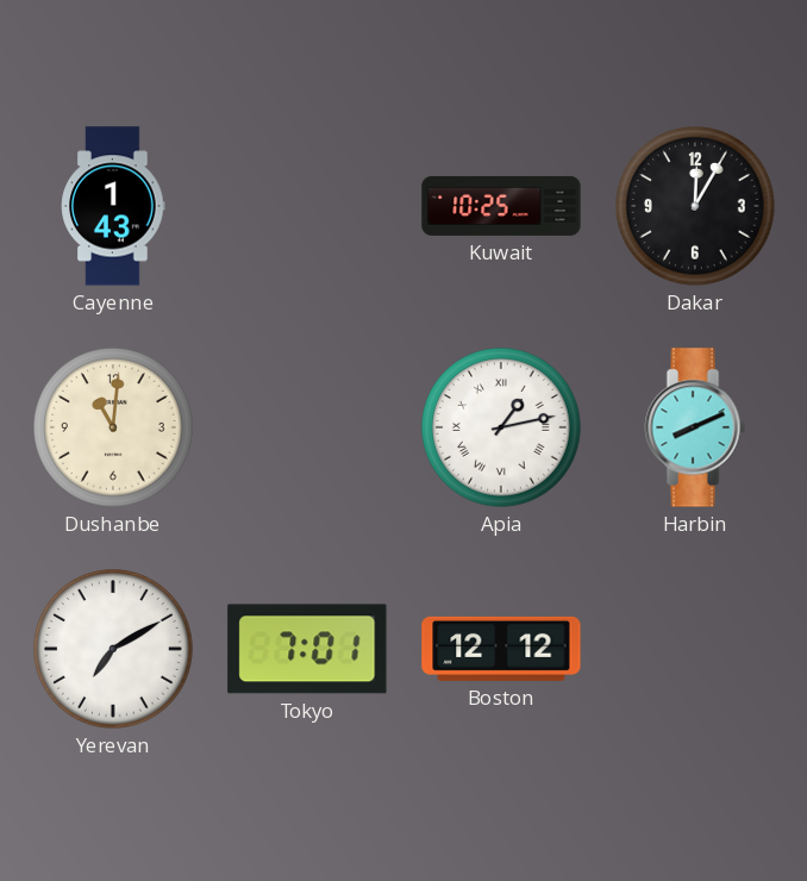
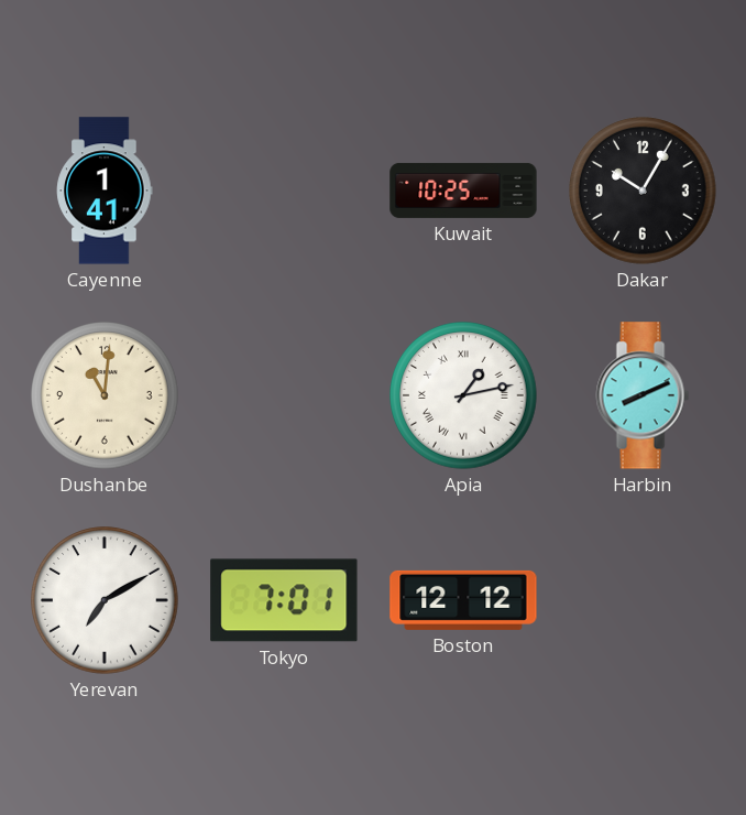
Cayenne: 1:43 -> 1:41 (105, 191)
Dakar: 12:05 -> 10:05 (643, 191)
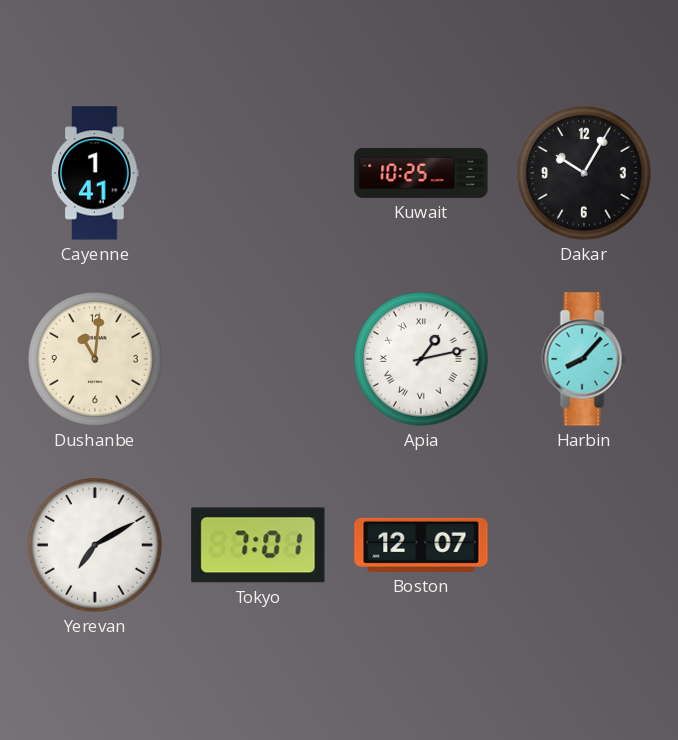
Harbin: 8:11 -> 8:07 (584, 359)
Boston: 12:12 -> 12:07 (421, 545)
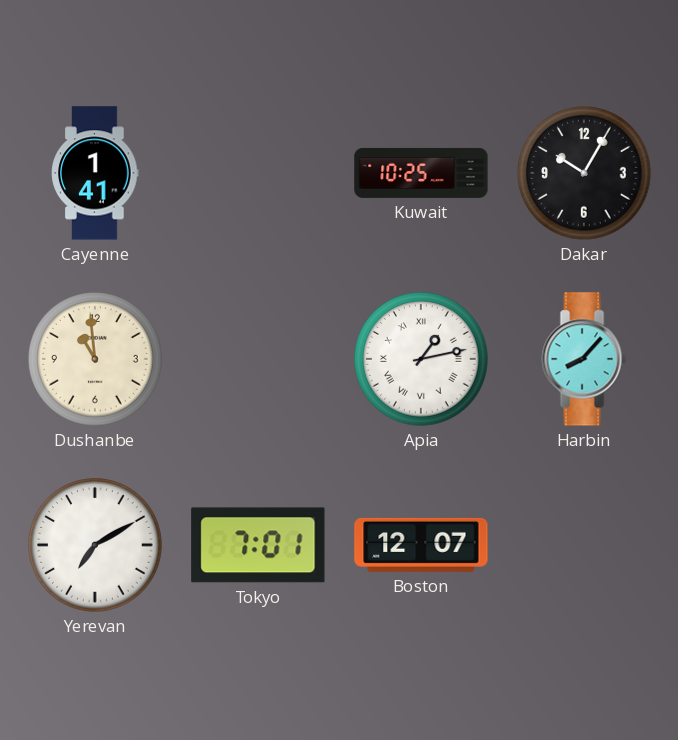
Dushanbe: 11:01 -> 10:59 (95, 359)
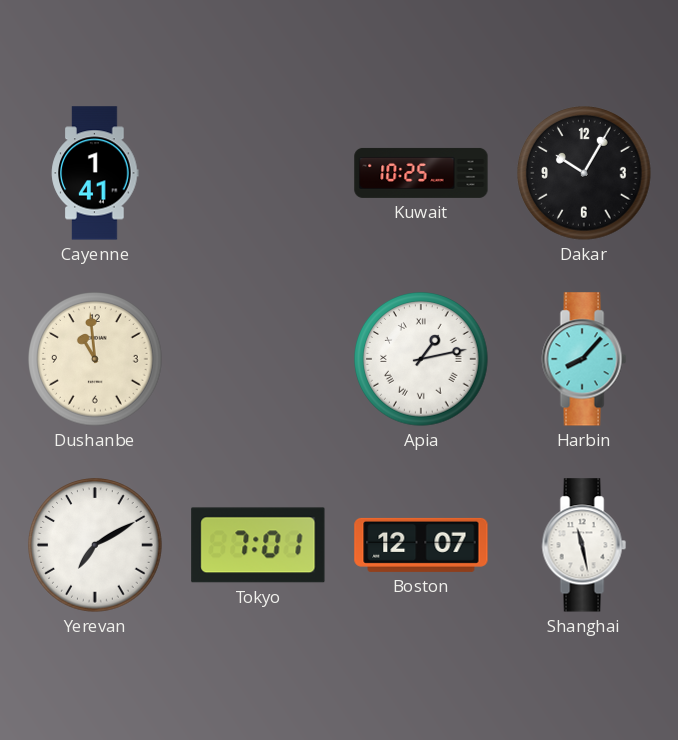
Shanghai: none -> 11:28 (584, 545)
